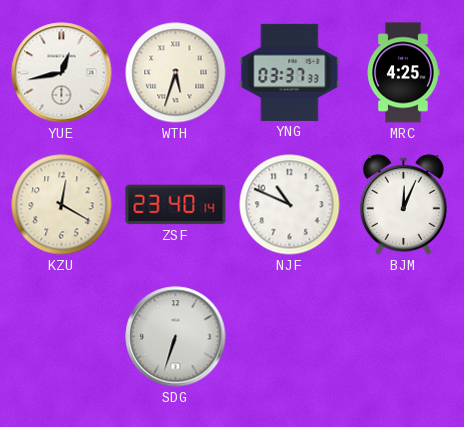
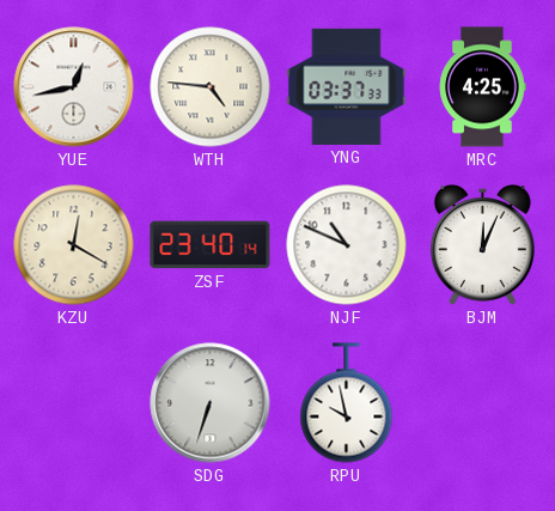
WTH: 5:33 -> 4:46 (211, 87)
RPU: none -> 9:58 (347, 403)
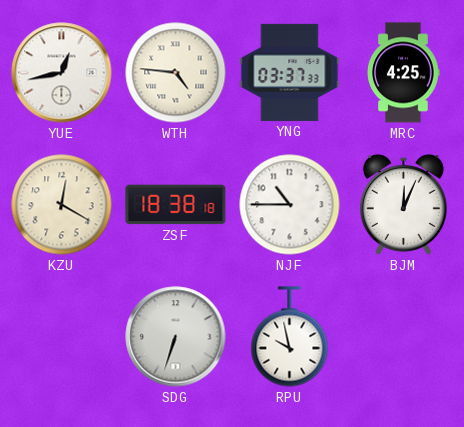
ZSF: 23:40 -> 18:38 (176, 205)
NJF: 10:49 -> 10:45 (290, 205)
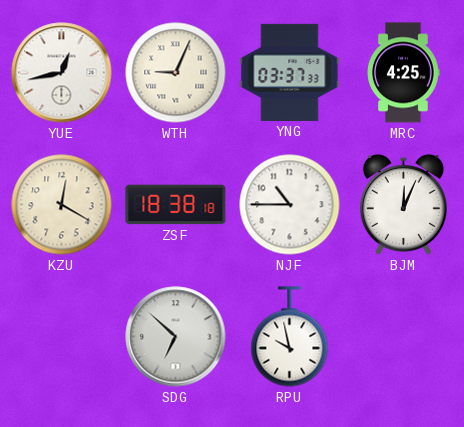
WTH: 4:46 -> 9:04 (176, 73)
SDG: 6:33 -> 6:52 (176, 337)
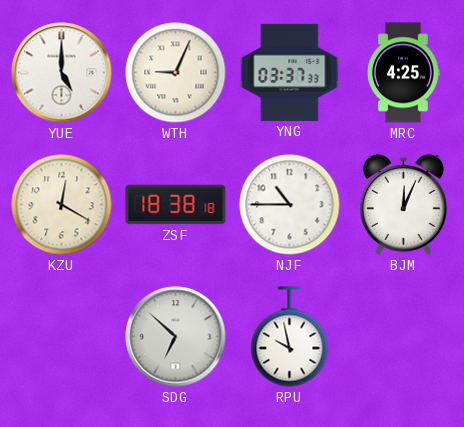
YUE: 12:43 -> 5:00 (62, 73)
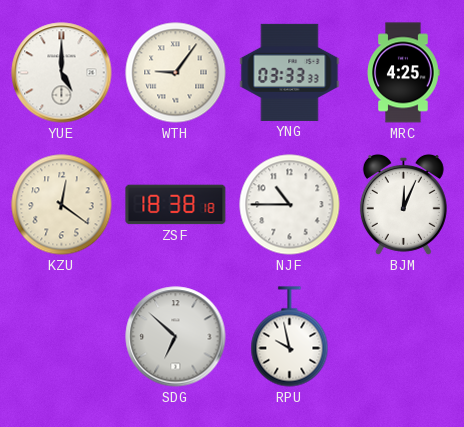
WTH: 9:04 -> 9:06 (176, 73)
YNG: 03:37 -> 03:33 (290, 72)
KZU: 12:20 -> 12:21 (62, 205)
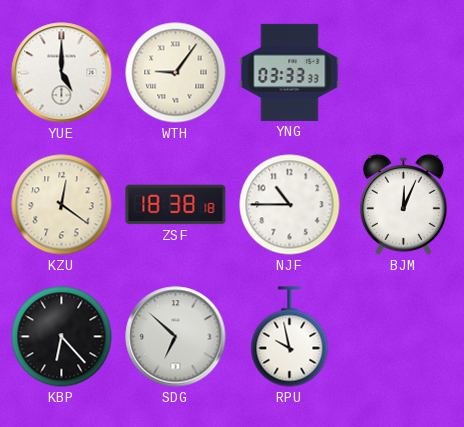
MRC: 4:25 -> none (403, 73)
KBP: none -> 6:23 (62, 337)
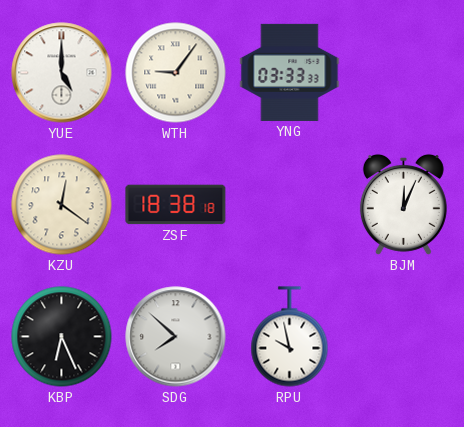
NJF: 10:45 -> none (290, 205)
KBP: 6:23 -> 6:26 (62, 337)
SDG: 6:52 -> 7:52 (176, 337)
